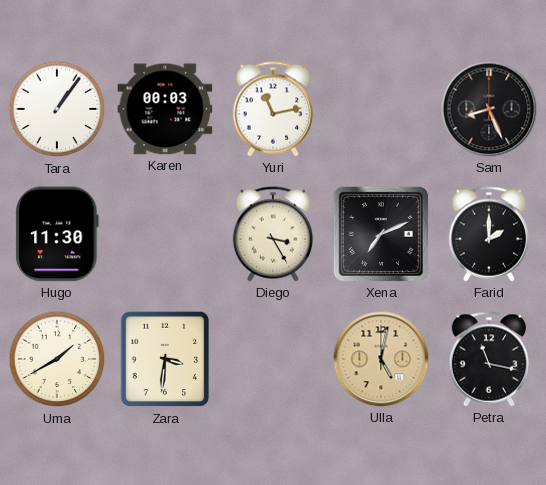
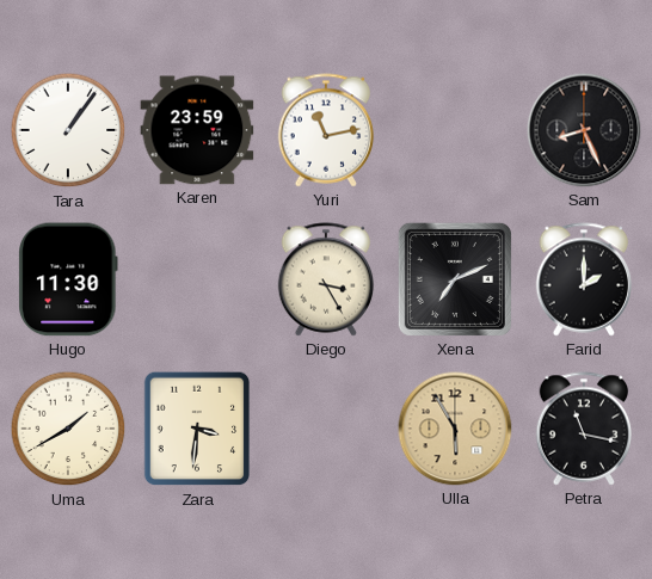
Karen: 00:03 -> 23:59 (197, 130)
Ulla: 5:02 -> 5:55 (455, 429)
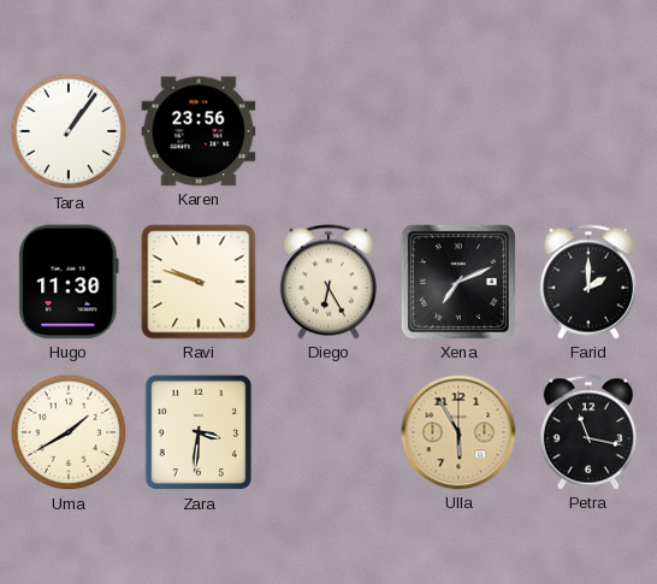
Karen: 23:59 -> 23:56 (199, 131)
Yuri: 11:13 -> none (326, 130)
Sam: 8:26 -> none (584, 130)
Ravi: none -> 9:48 (199, 282)
Diego: 3:25 -> 6:25 (328, 282)
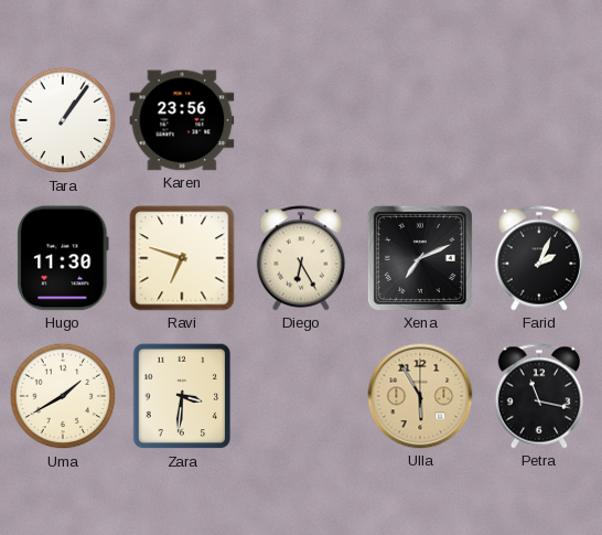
Ravi: 9:48 -> 6:48 (182, 258)
Farid: 2:00 -> 2:04 (539, 258)
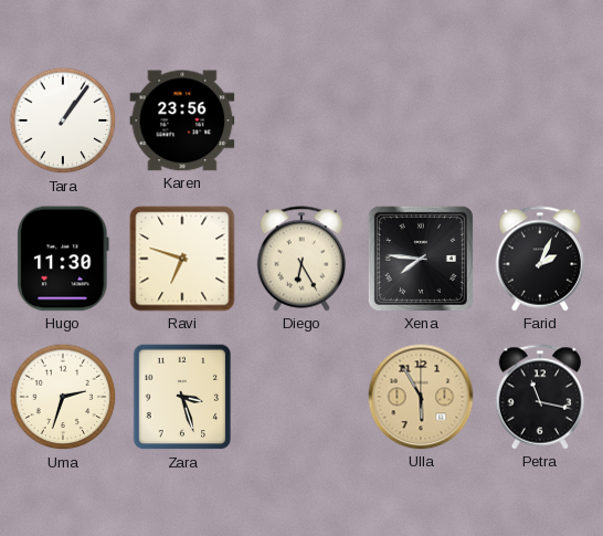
Xena: 7:11 -> 7:46 (421, 259)
Uma: 1:40 -> 2:33 (63, 397)
Zara: 3:31 -> 3:27 (182, 397)
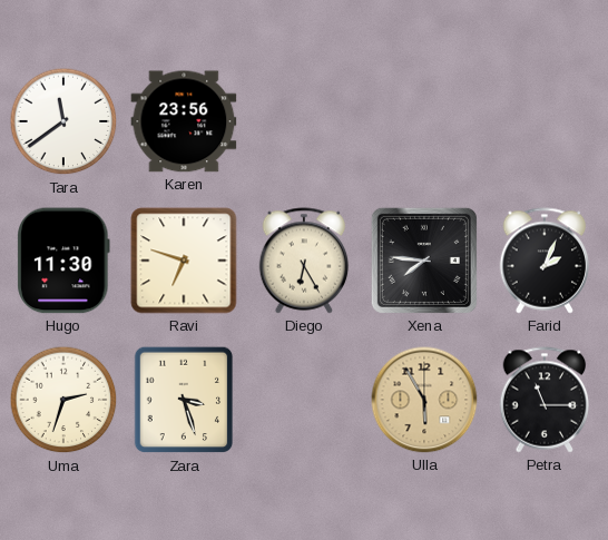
Tara: 1:06 -> 11:39 (63, 121)
Petra: 11:17 -> 11:15 (545, 400)
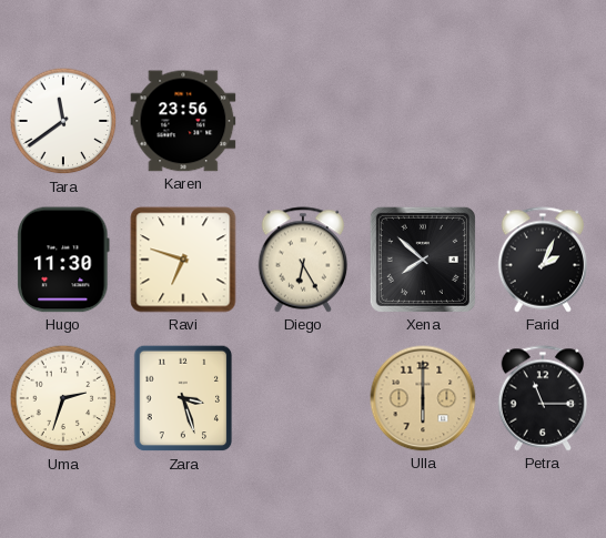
Xena: 7:46 -> 7:52 (423, 260)
Ulla: 5:55 -> 6:00 (423, 398)
